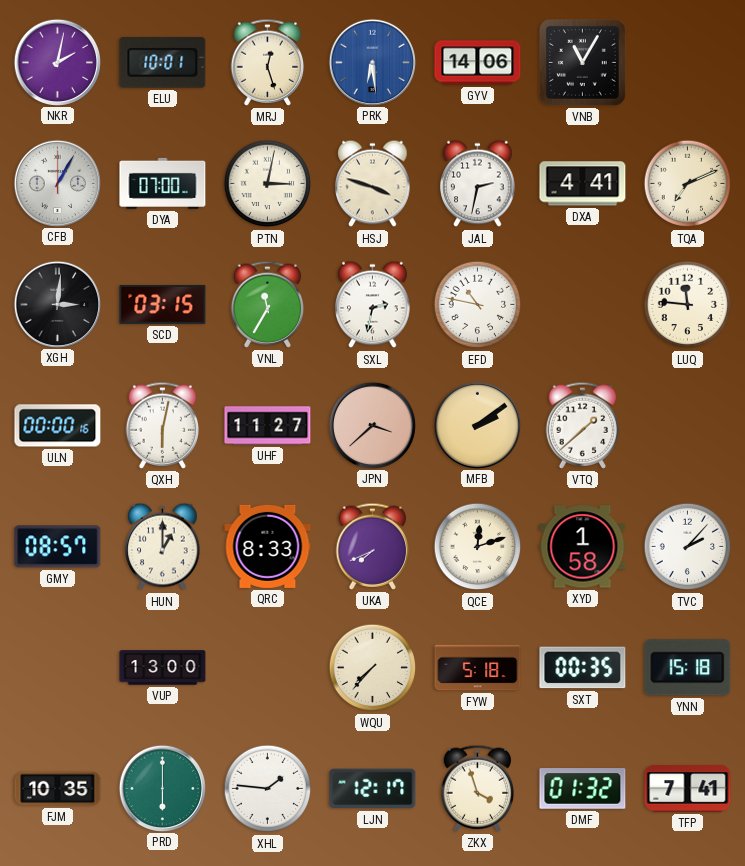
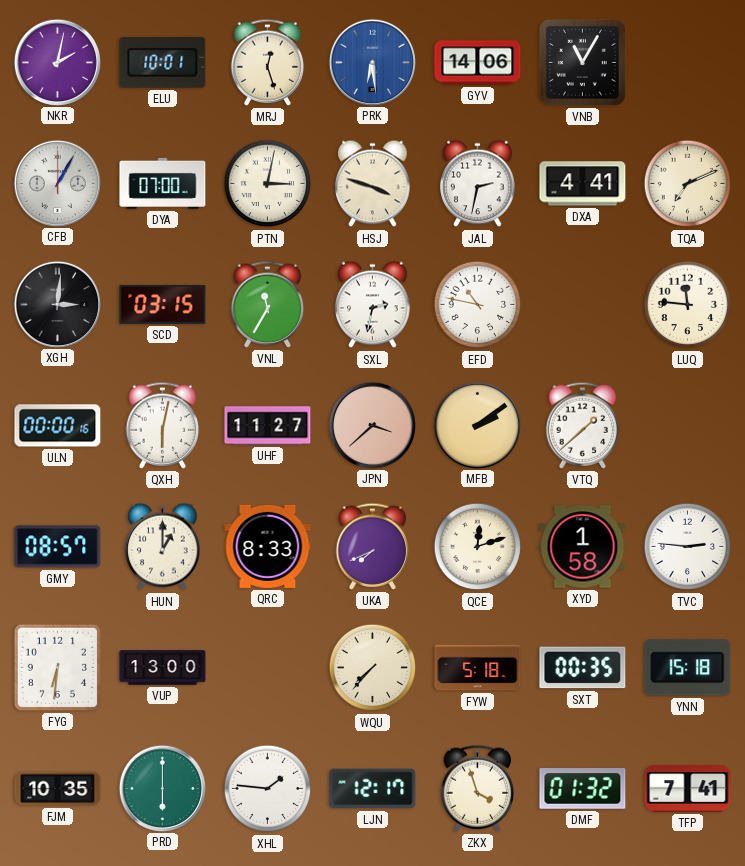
TVC: 2:07 -> 2:46 (688, 547)
FYG: none -> 6:31 (57, 667)
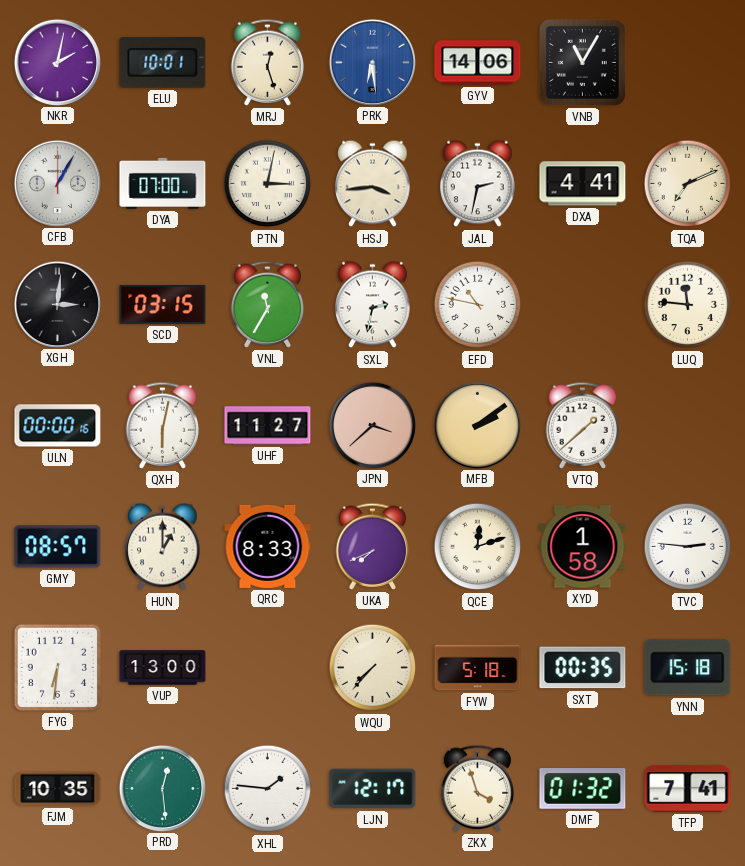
HSJ: 3:48 -> 3:44 (373, 184)
PRD: 6:00 -> 12:29 (162, 788)
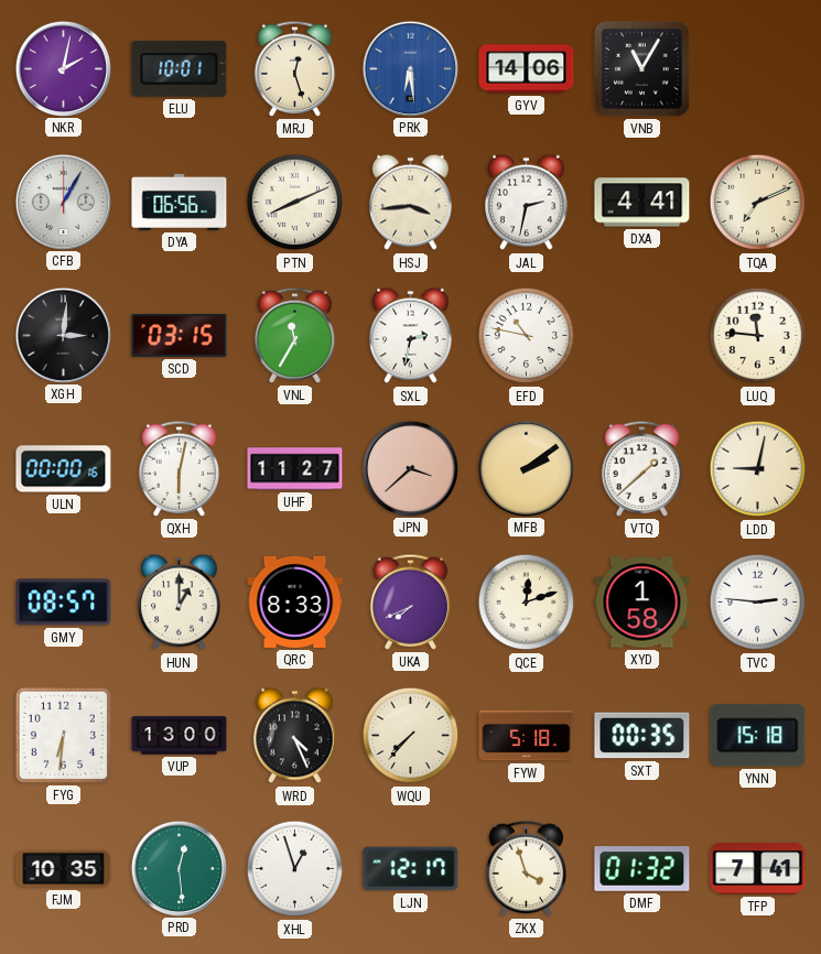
DYA: 07:00 -> 06:56 (180, 202)
PTN: 3:02 -> 8:11 (295, 203)
LDD: none -> 9:02 (758, 469)
WRD: none -> 4:26 (295, 736)
XHL: 1:46 -> 12:57 (295, 869)
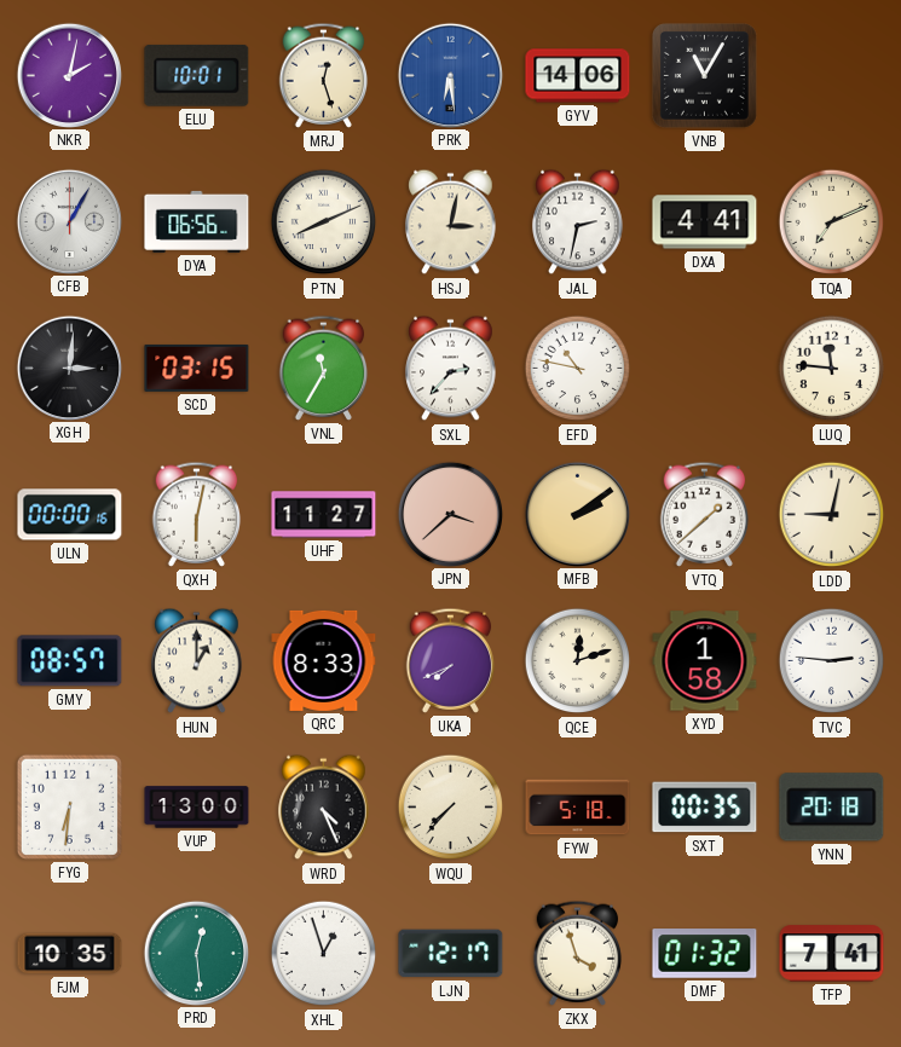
HSJ: 3:44 -> 3:02 (451, 222)
SXL: 2:32 -> 2:37 (451, 369)
YNN: 15:18 -> 20:18 (832, 808)
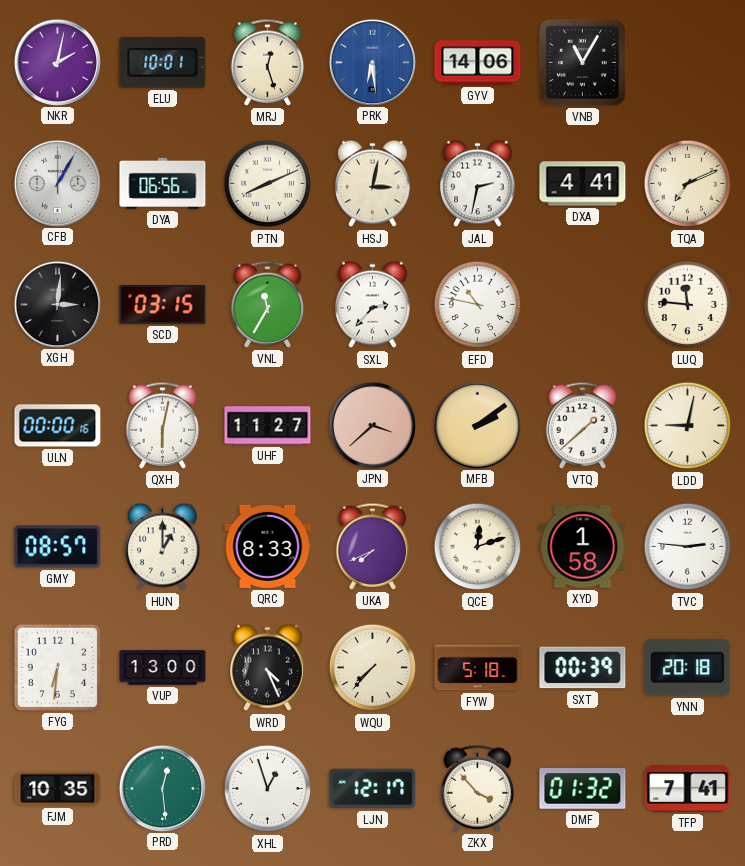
SXT: 00:35 -> 00:39 (583, 668)
ZKX: 3:57 -> 3:53 (478, 788)
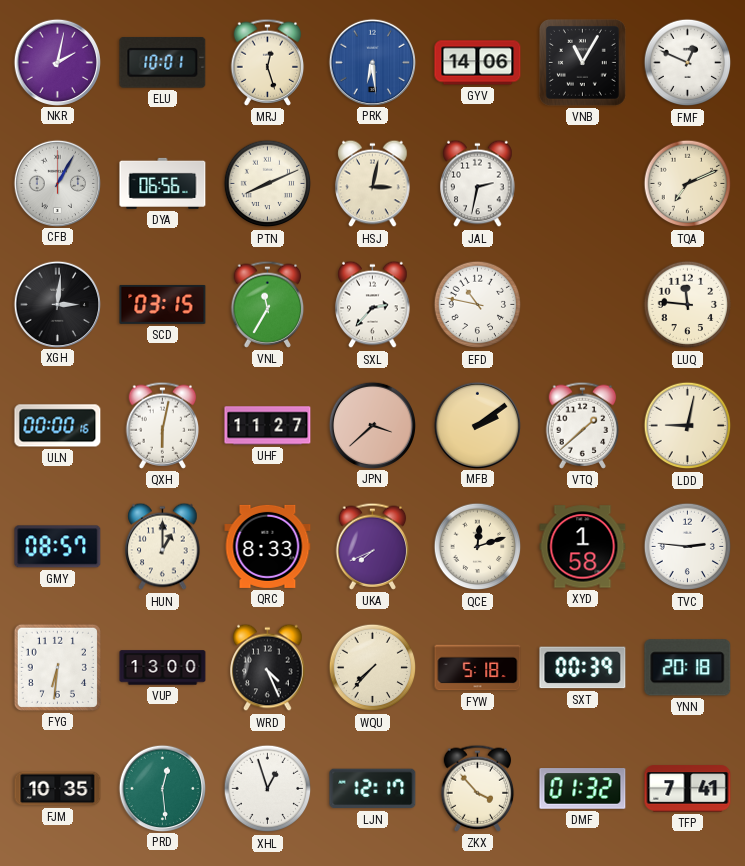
FMF: none -> 12:49 (688, 63)
DXA: 4:41 -> none (583, 184)
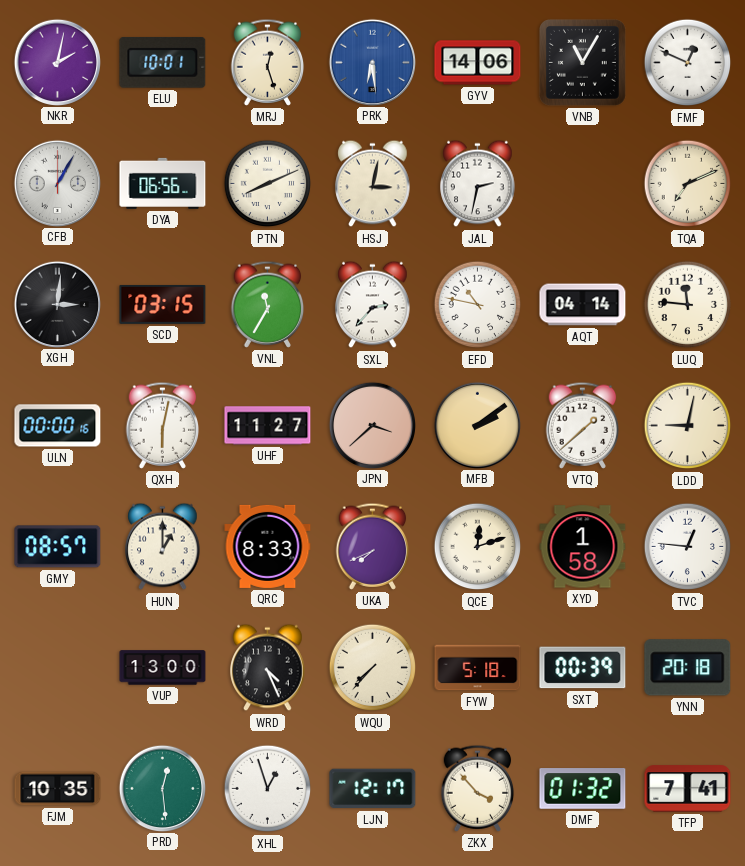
AQT: none -> 04:14 (583, 305)
TVC: 2:46 -> 12:46 (688, 547)
FYG: 6:31 -> none (57, 667)
